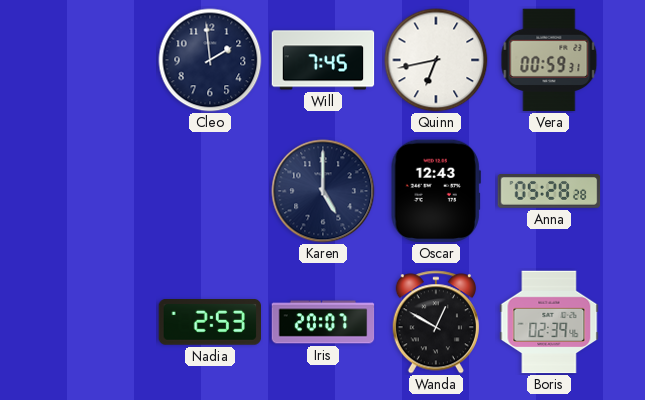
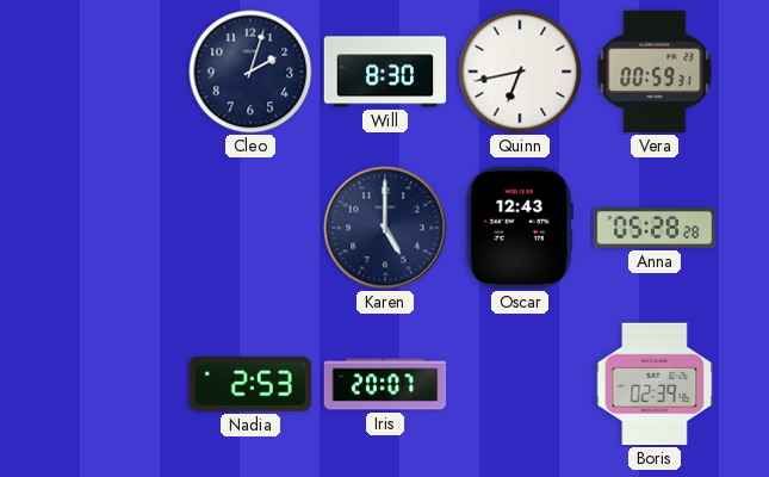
Cleo: 1:59 -> 2:03 (250, 72)
Will: 7:45 -> 8:30 (385, 72)
Wanda: 12:50 -> none (435, 322)
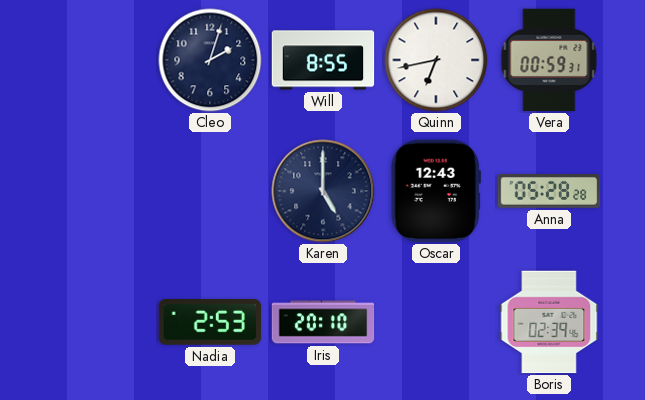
Will: 8:30 -> 8:55 (323, 60)
Iris: 20:07 -> 20:10 (323, 322)
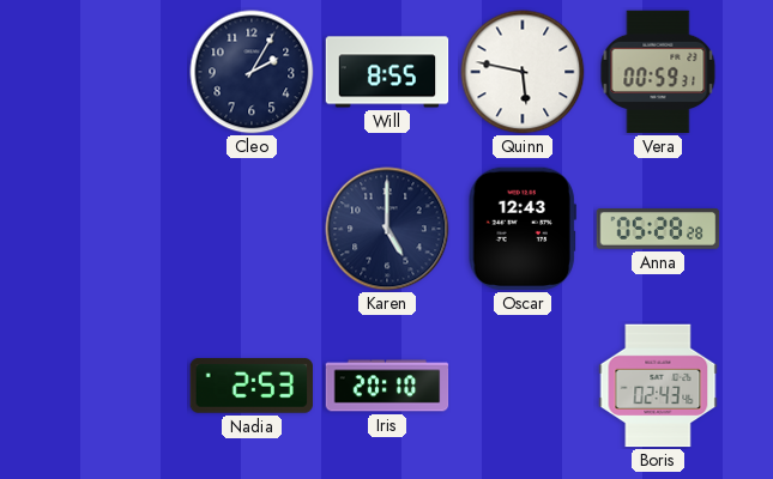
Cleo: 2:03 -> 2:05 (252, 72)
Quinn: 6:43 -> 5:47 (523, 72)
Boris: 02:39 -> 02:43 (658, 386)
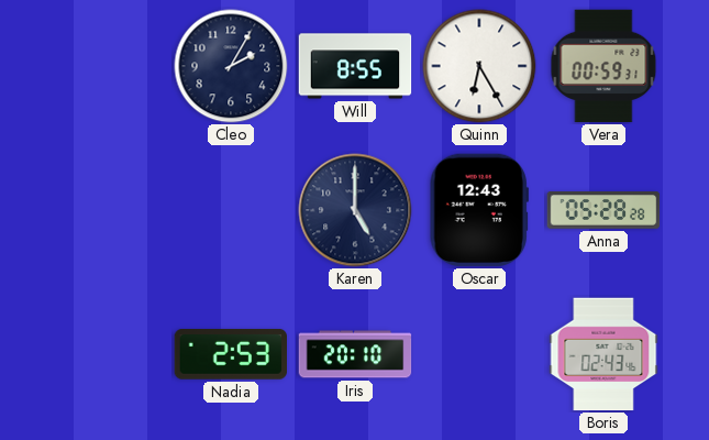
Quinn: 5:47 -> 6:25 (479, 66)
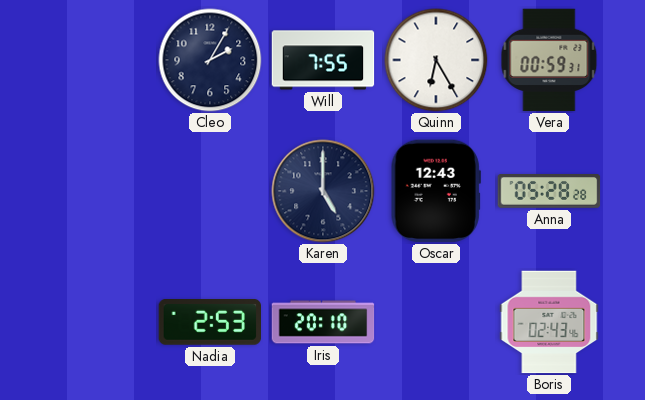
Will: 8:55 -> 7:55 (323, 60)
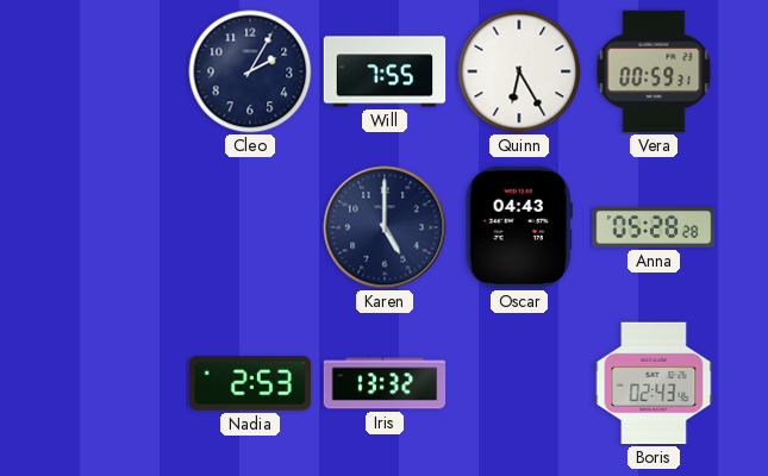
Oscar: 12:43 -> 04:43 (519, 227)
Iris: 20:10 -> 13:32 (385, 383)
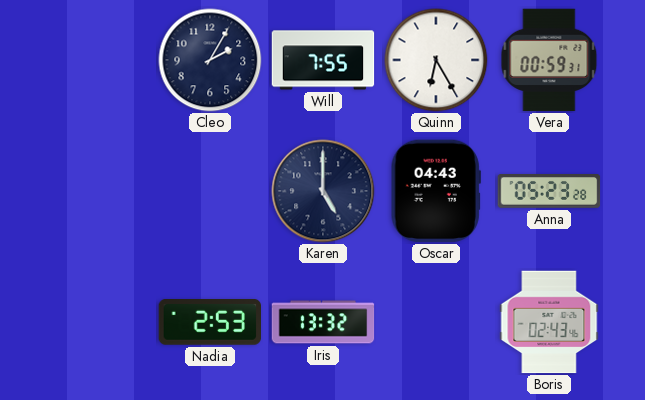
Anna: 05:28 -> 05:23 (549, 192)
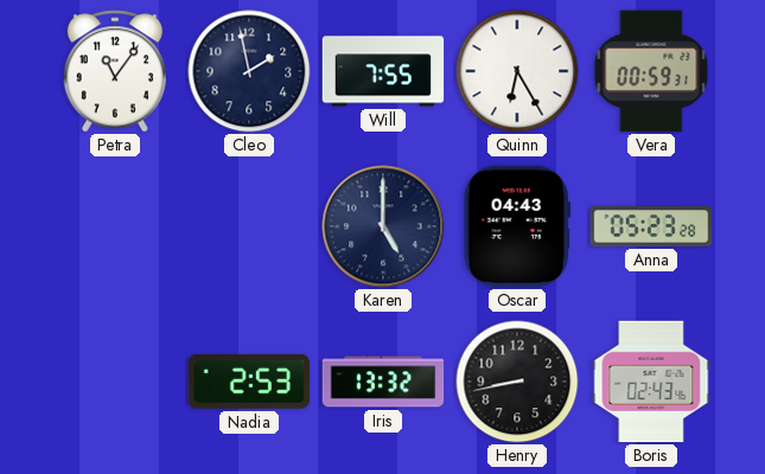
Petra: none -> 11:06 (114, 71)
Cleo: 2:05 -> 1:58 (249, 71)
Henry: none -> 8:43 (517, 382)
